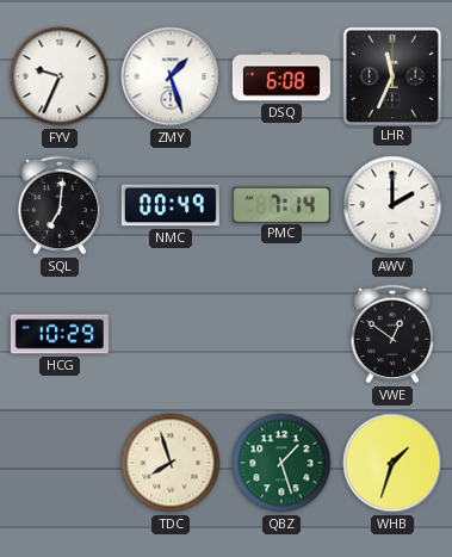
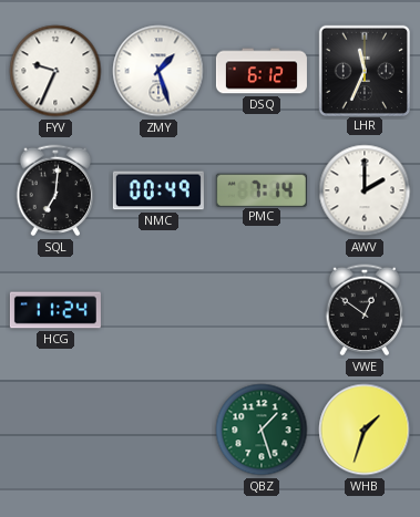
DSQ: 6:08 -> 6:12 (262, 71)
HCG: 10:29 -> 11:24 (55, 310)
TDC: 7:57 -> none (171, 463)
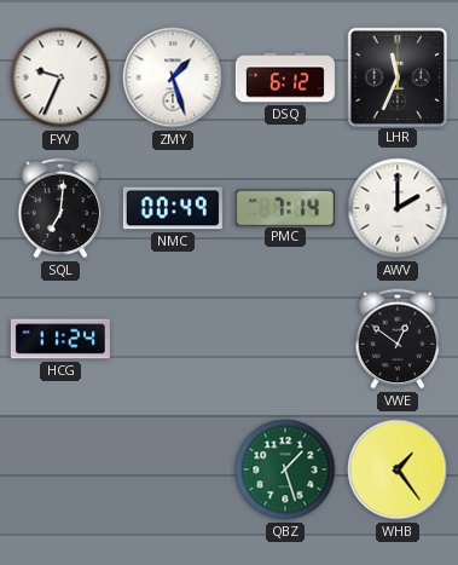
WHB: 1:33 -> 1:24 (398, 469)
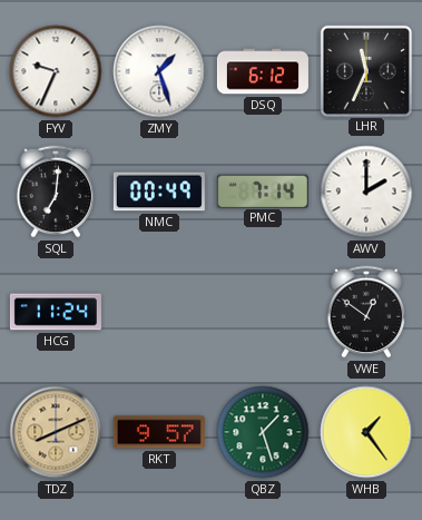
TDZ: none -> 8:11 (56, 432)
RKT: none -> 9:57 (159, 432)
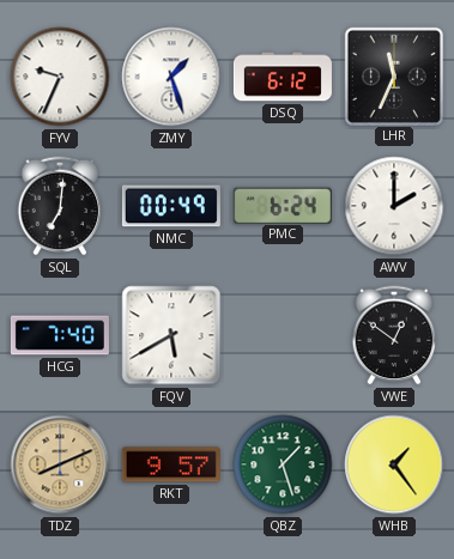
PMC: 7:14 -> 6:24 (283, 205)
HCG: 11:24 -> 7:40 (60, 335)
FQV: none -> 5:40 (171, 335)
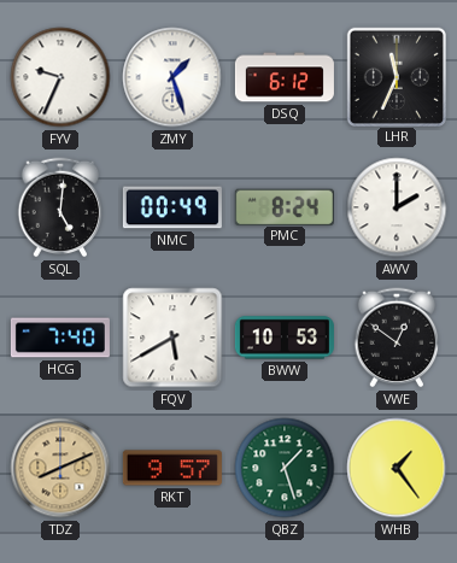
SQL: 7:01 -> 5:01 (60, 207)
PMC: 6:24 -> 8:24 (285, 206)
BWW: none -> 10:53 (285, 338)
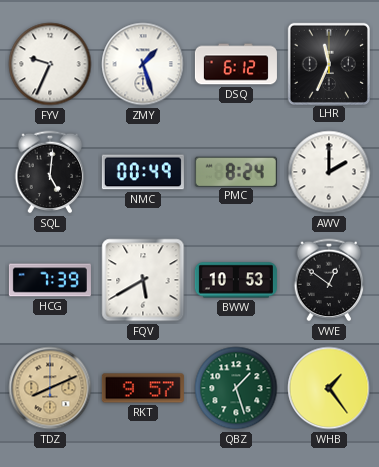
HCG: 7:40 -> 7:39 (50, 280)
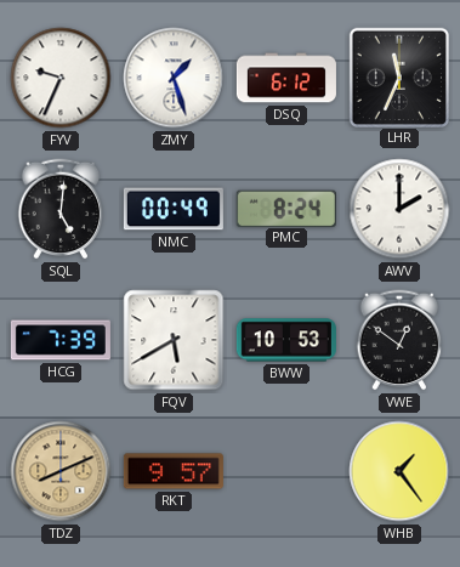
QBZ: 1:27 -> none (236, 388)
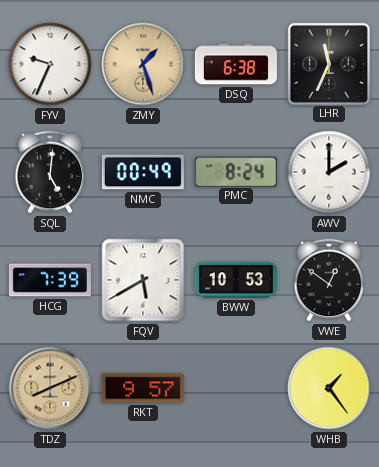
ZMY dial: white -> champagne (143, 64)
DSQ: 6:12 -> 6:38 (236, 64)
